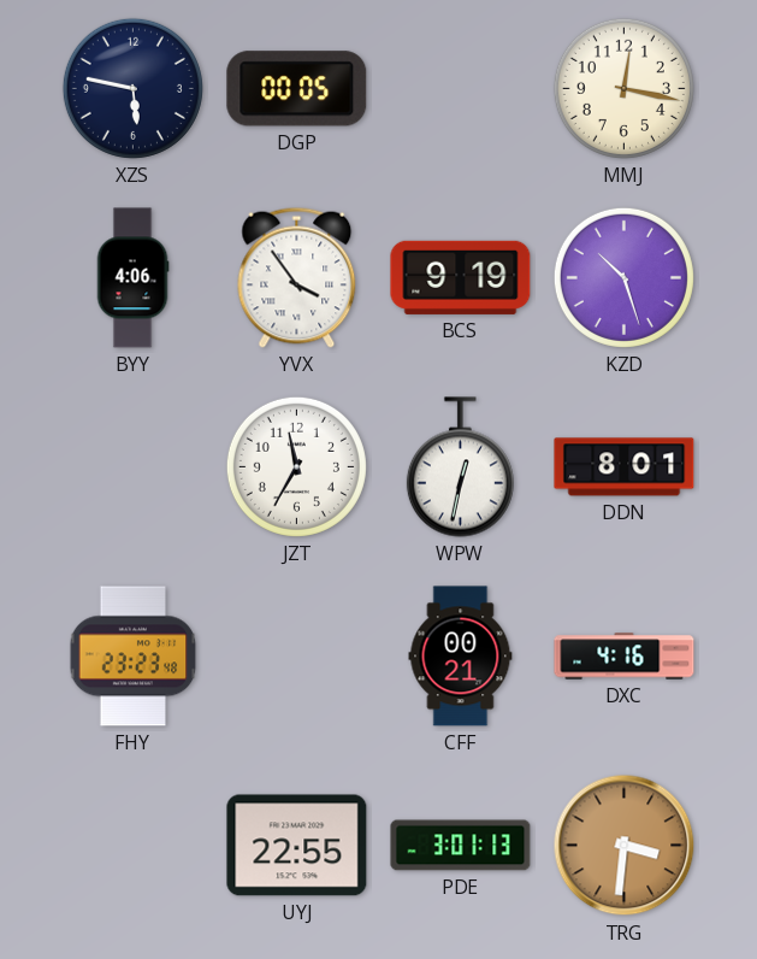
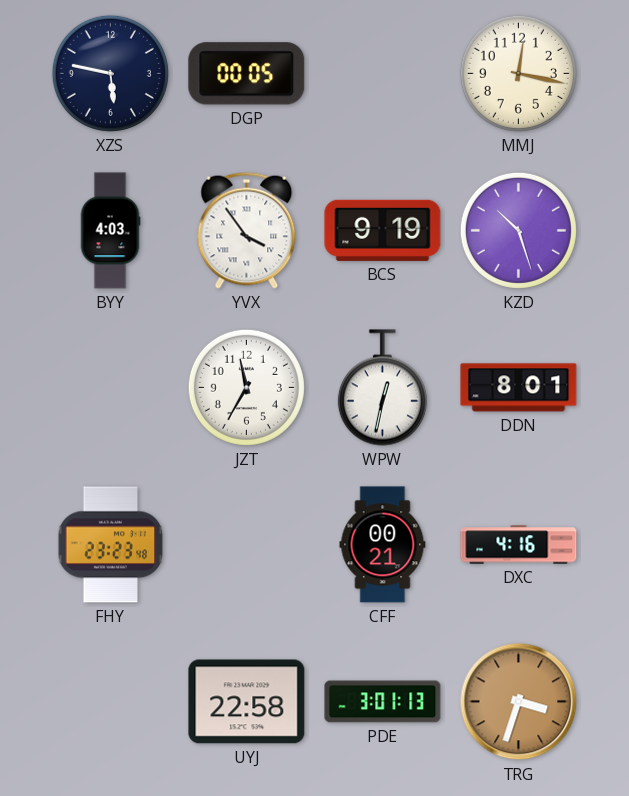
BYY: 4:06 -> 4:03 (110, 231)
UYJ: 22:55 -> 22:58 (247, 702)
TRG: 3:31 -> 3:33 (519, 702)
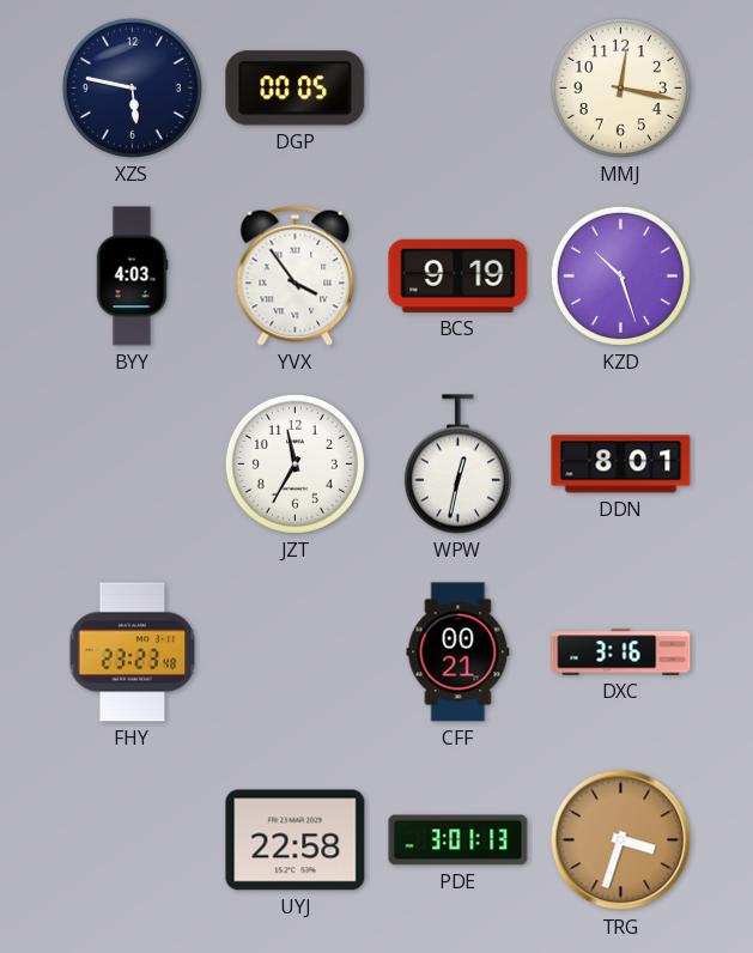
DXC: 4:16 -> 3:16 (621, 652)
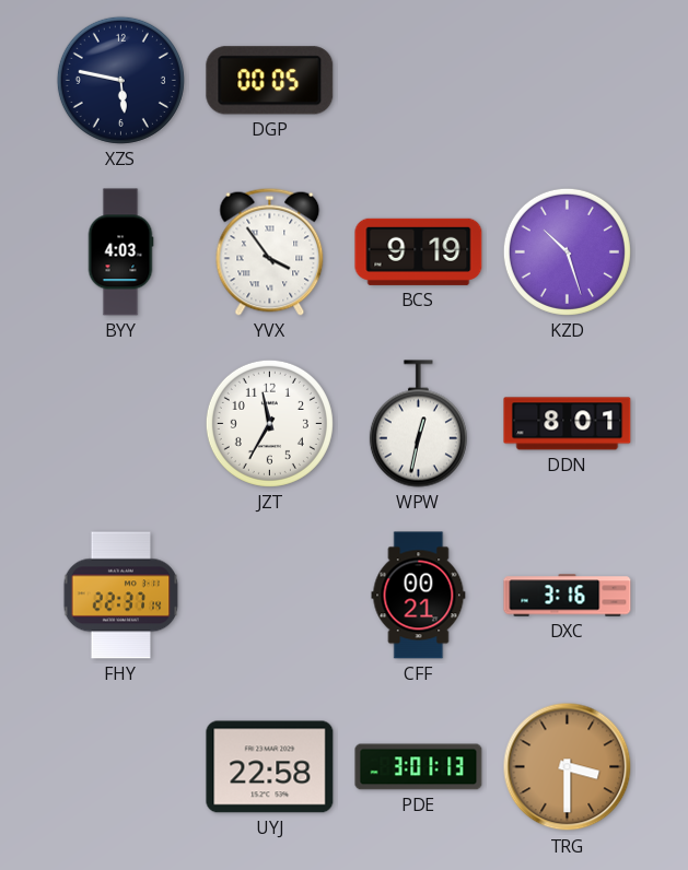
MMJ: 12:17 -> none (620, 87)
FHY: 23:23 -> 22:37 (121, 596)
TRG: 3:33 -> 3:30 (568, 767)
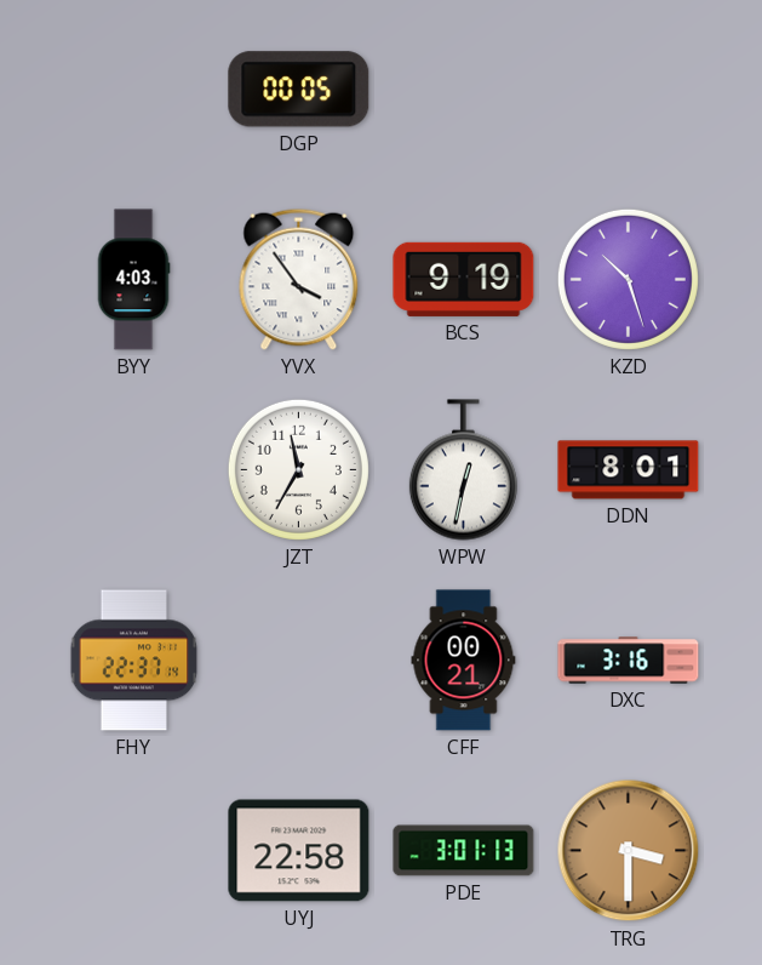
XZS: 5:47 -> none (120, 80)
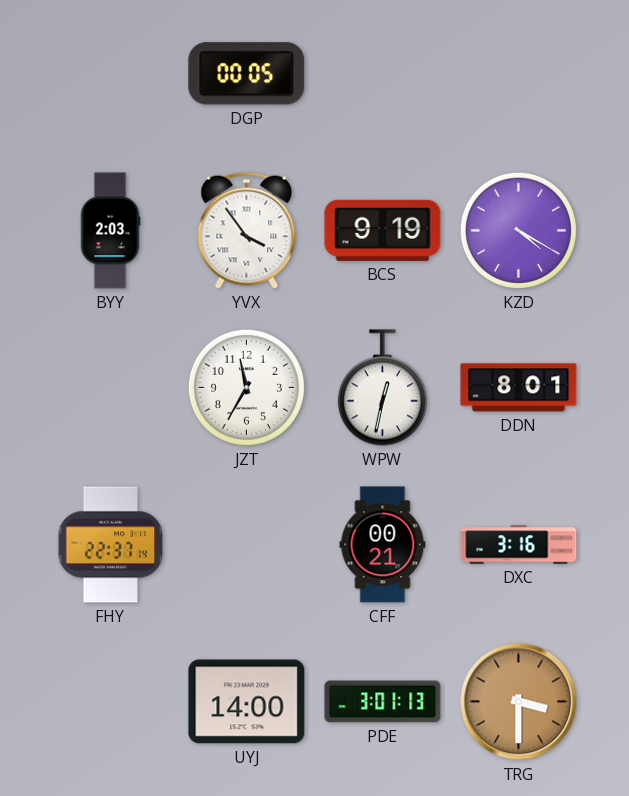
BYY: 4:03 -> 2:03 (110, 231)
KZD: 10:27 -> 4:20 (518, 230)
UYJ: 22:58 -> 14:00 (247, 702)
